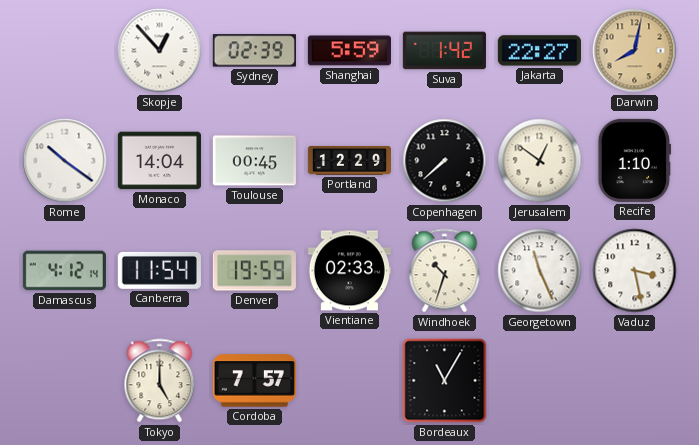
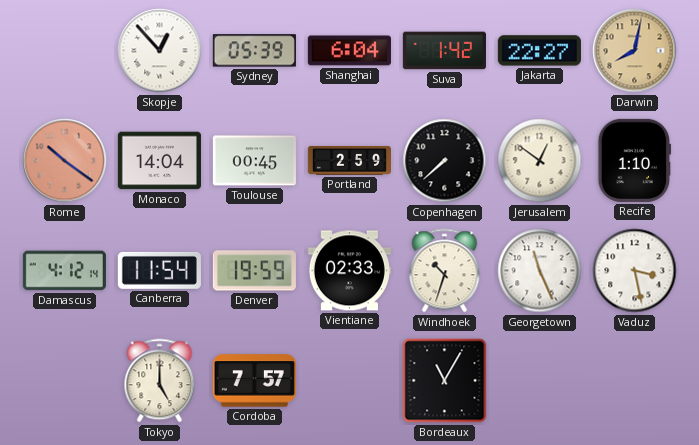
Sydney: 02:39 -> 05:39 (254, 51)
Shanghai: 5:59 -> 6:04 (349, 51)
Rome dial: white -> salmon (65, 161)
Portland: 12:29 -> 2:59 (349, 160)
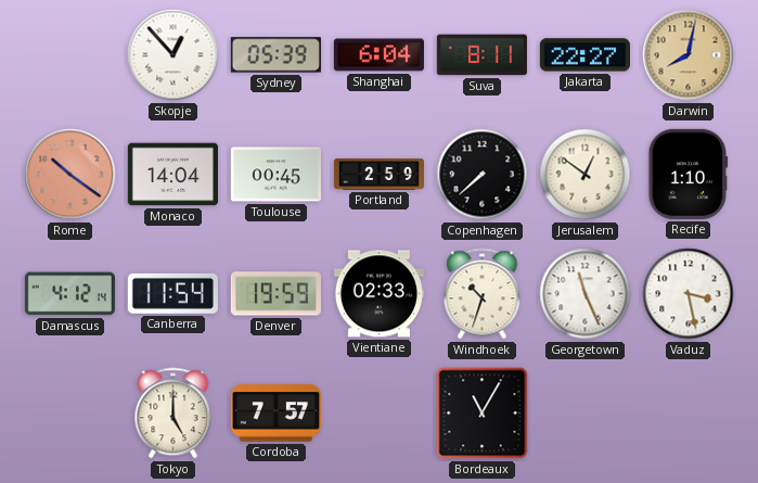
Suva: 1:42 -> 8:11 (481, 55)
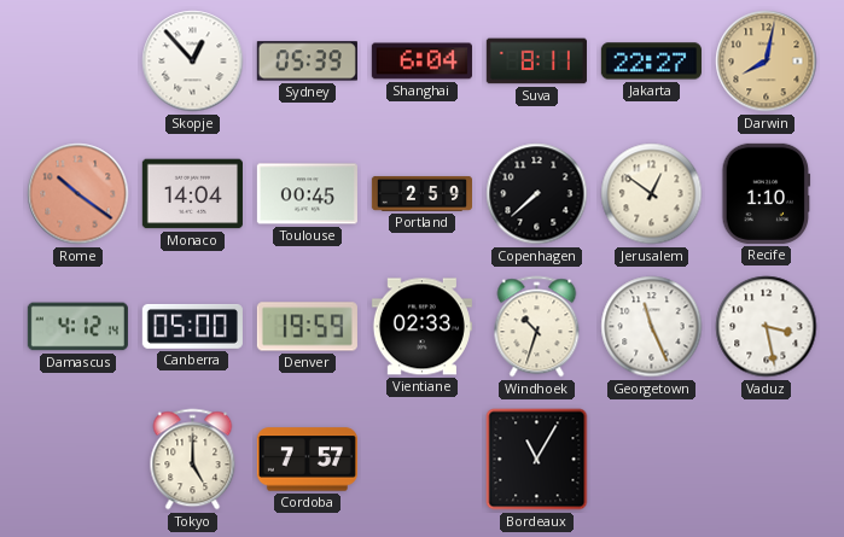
Canberra: 11:54 -> 05:00 (192, 326)
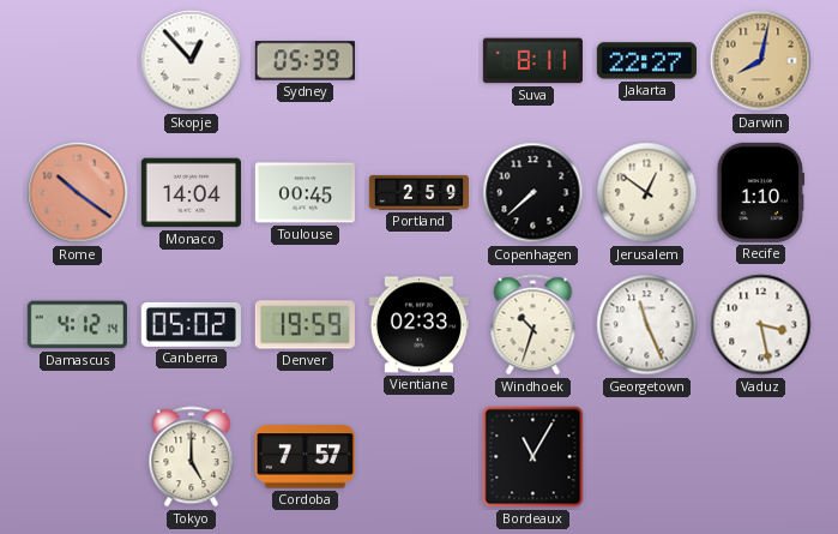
Shanghai: 6:04 -> none (421, 62)
Canberra: 05:00 -> 05:02 (191, 324)
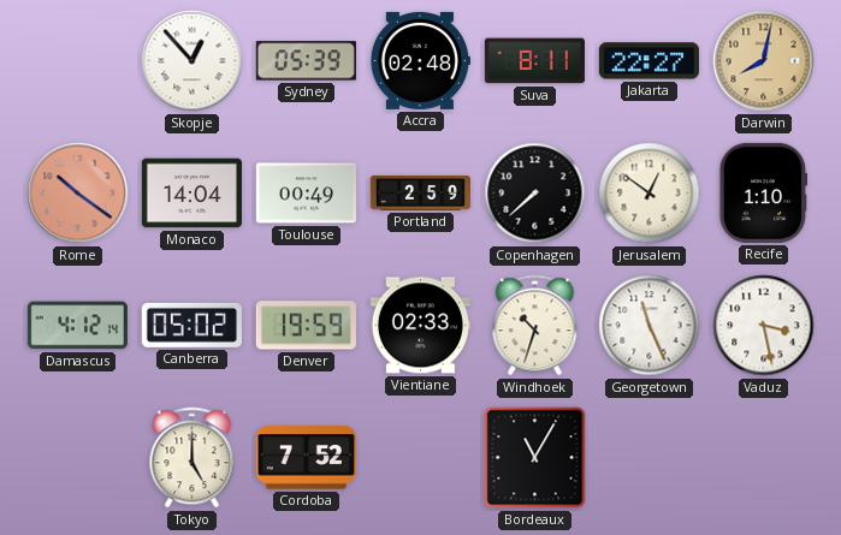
Accra: none -> 02:48 (420, 60)
Toulouse: 00:45 -> 00:49 (306, 194)
Cordoba: 7:57 -> 7:52 (306, 458)
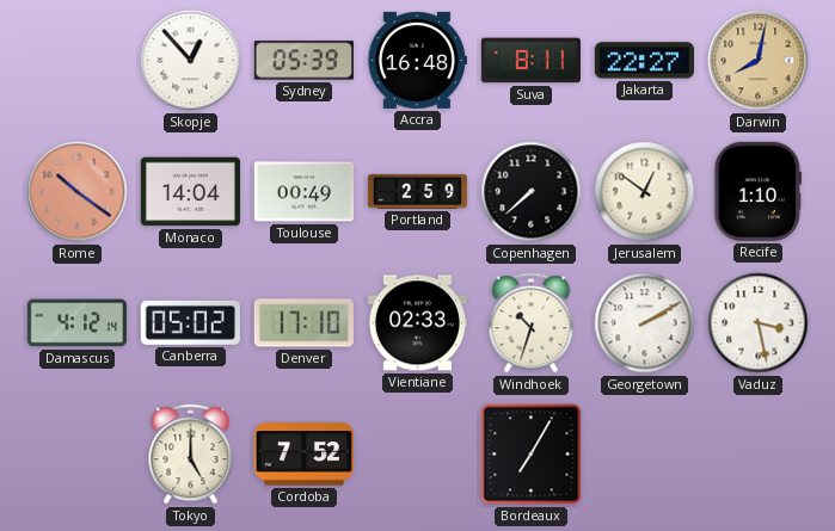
Accra: 02:48 -> 16:48 (417, 60)
Denver: 19:59 -> 17:10 (303, 323)
Georgetown: 11:26 -> 2:10 (645, 323)
Bordeaux: 11:05 -> 7:05 (532, 455)
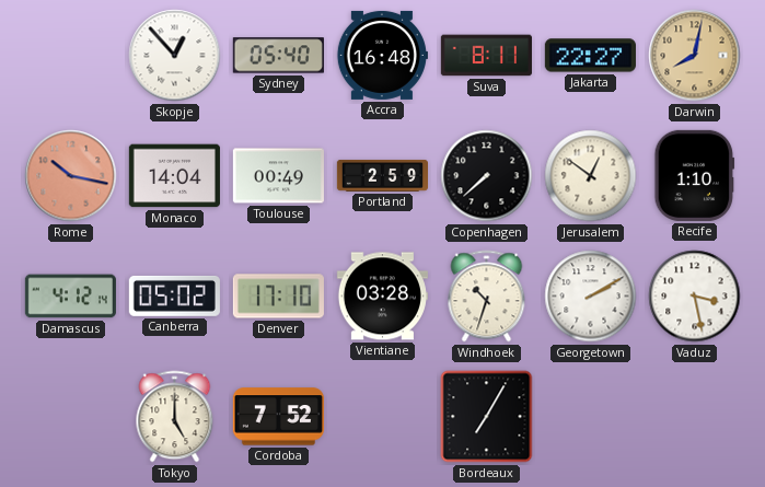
Sydney: 05:39 -> 05:40 (278, 56)
Rome: 10:21 -> 10:17 (71, 176)
Vientiane: 02:33 -> 03:28 (382, 297)
